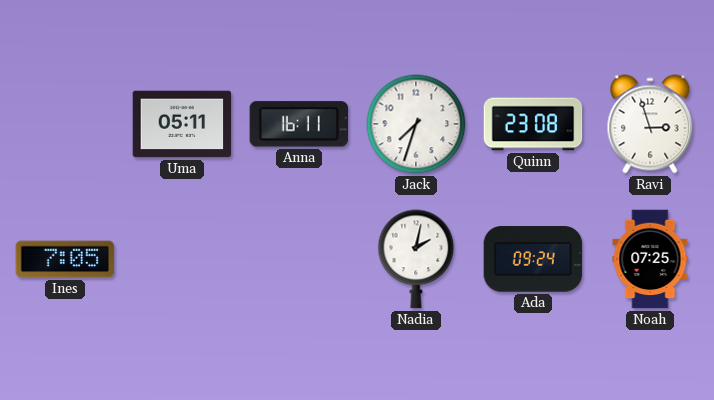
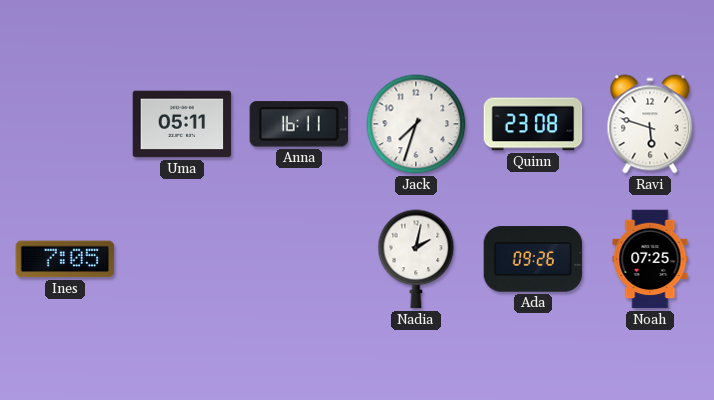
Ravi: 2:57 -> 5:48 (650, 124)
Ada: 09:24 -> 09:26 (533, 259)
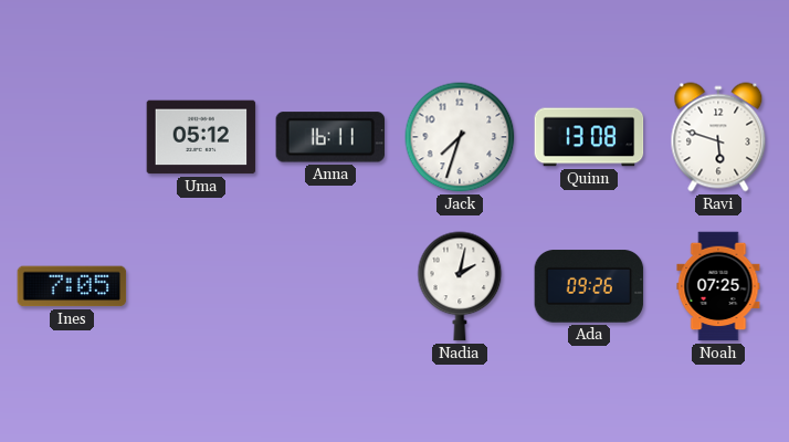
Uma: 05:11 -> 05:12 (201, 137)
Quinn: 23:08 -> 13:08 (589, 137)
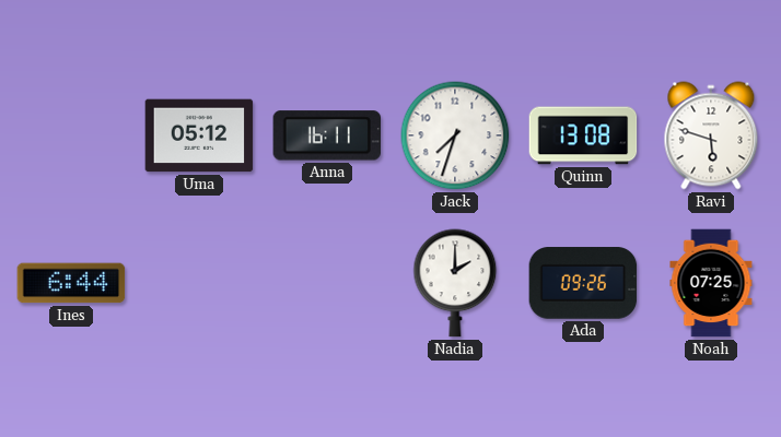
Ines: 7:05 -> 6:44 (71, 283)
Nadia: 2:02 -> 2:00 (455, 283)
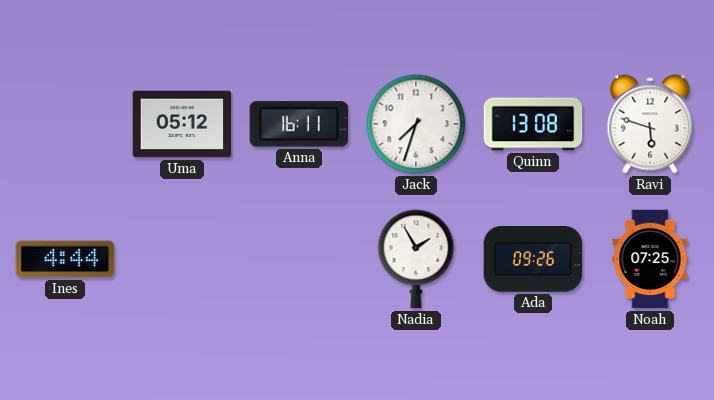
Ines: 6:44 -> 4:44 (65, 259)
Nadia: 2:00 -> 1:55 (416, 259)
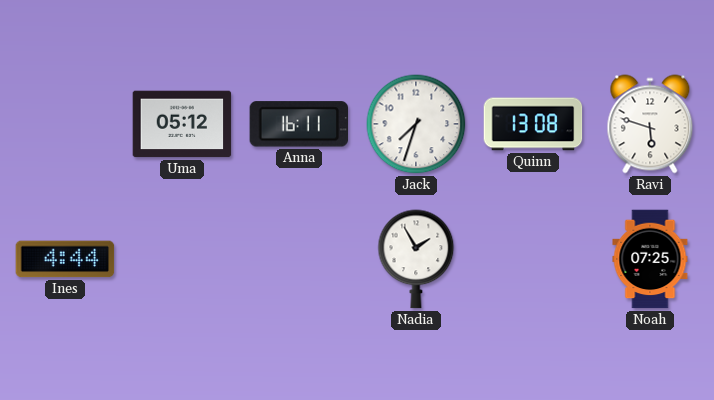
Ada: 09:26 -> none (533, 259)
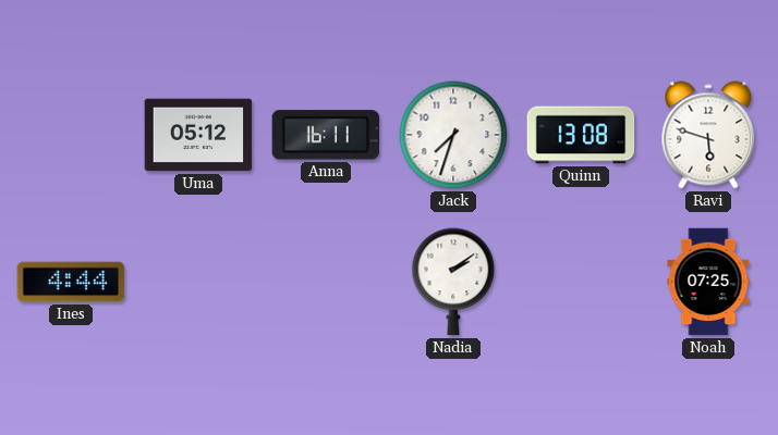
Nadia: 1:55 -> 2:09 (453, 282)
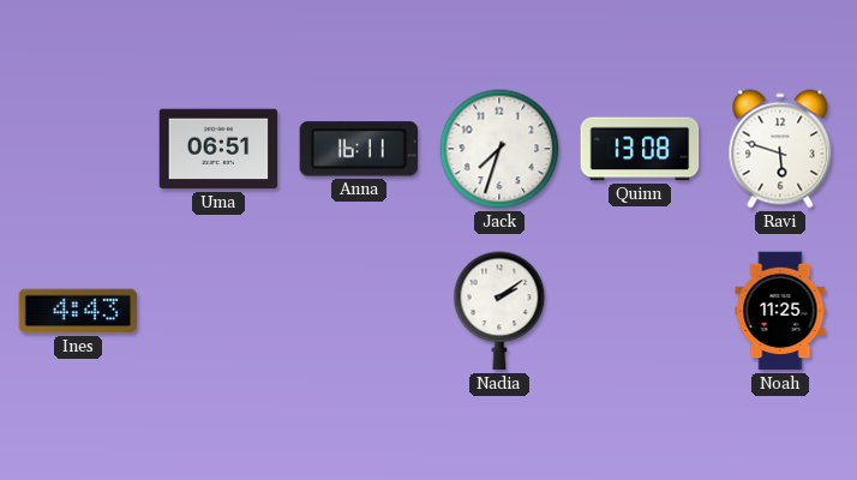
Uma: 05:12 -> 06:51 (218, 149)
Ines: 4:44 -> 4:43 (78, 311)
Noah: 07:25 -> 11:25 (780, 311)
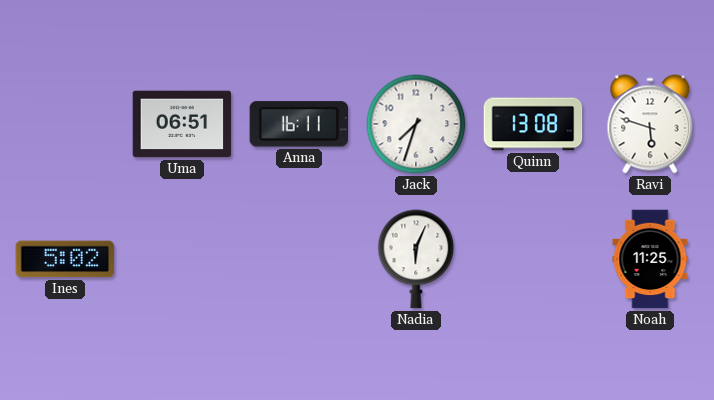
Ines: 4:43 -> 5:02 (65, 259)
Nadia: 2:09 -> 6:04 (416, 259)
